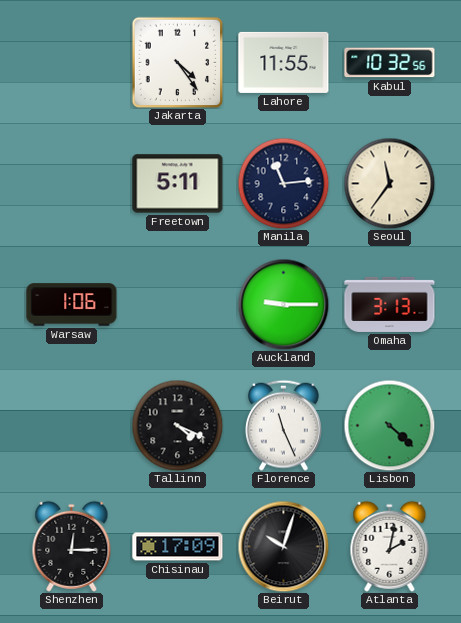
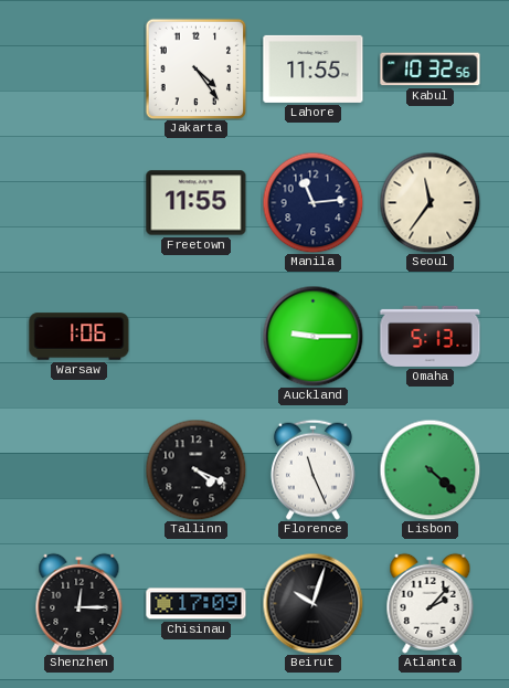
Freetown: 5:11 -> 11:55 (197, 203)
Omaha: 3:13 -> 5:13 (431, 336)
Atlanta: 2:02 -> 2:07 (431, 603)
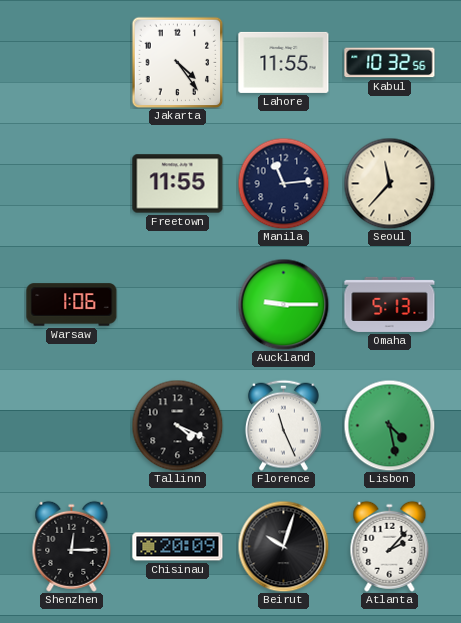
Seoul: 11:36 -> 11:37 (389, 183)
Lisbon: 4:22 -> 4:28 (389, 425)
Chisinau: 17:09 -> 20:09 (178, 547)
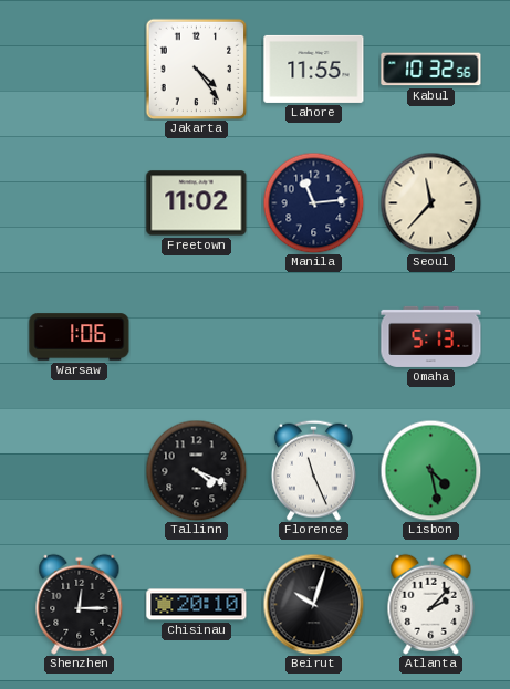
Freetown: 11:55 -> 11:02 (197, 203)
Auckland: 9:15 -> none (283, 304)
Chisinau: 20:09 -> 20:10 (197, 605)
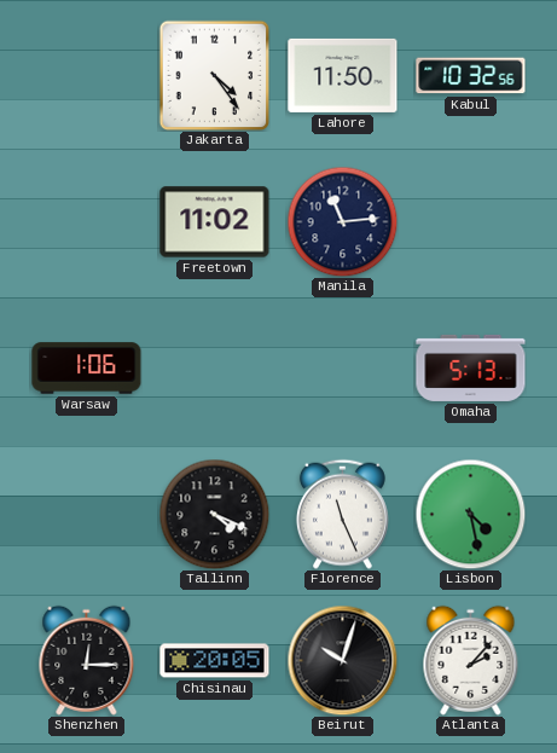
Lahore: 11:55 -> 11:50 (343, 75)
Seoul: 11:37 -> none (430, 202)
Chisinau: 20:10 -> 20:05 (215, 661)
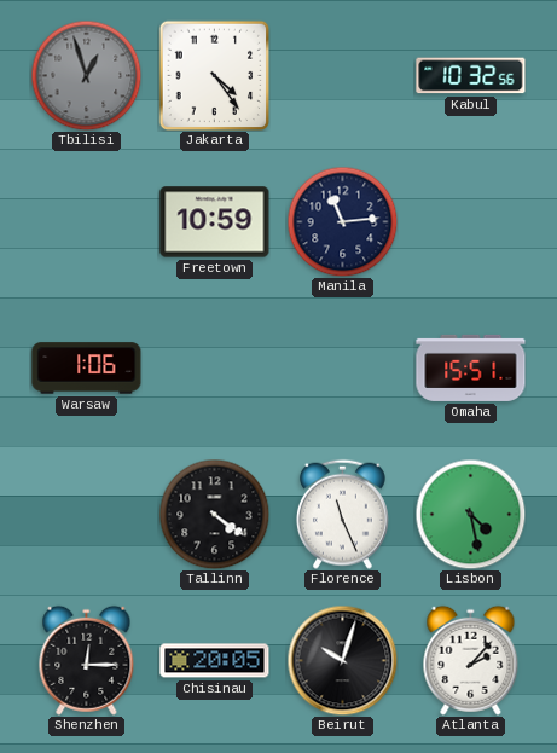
Tbilisi: none -> 12:57 (86, 75)
Lahore: 11:50 -> none (343, 75)
Freetown: 11:02 -> 10:59 (215, 222)
Omaha: 5:13 -> 15:51 (471, 367)
Tallinn: 4:19 -> 4:21 (214, 514)
